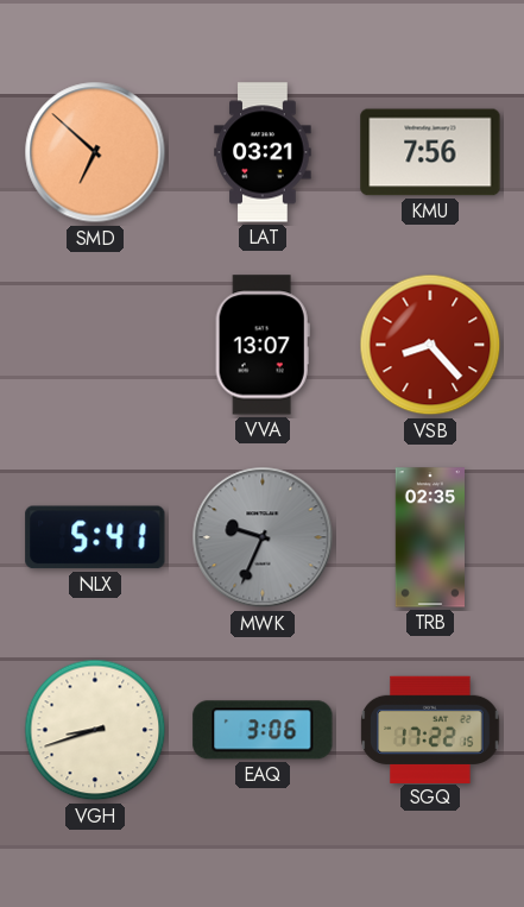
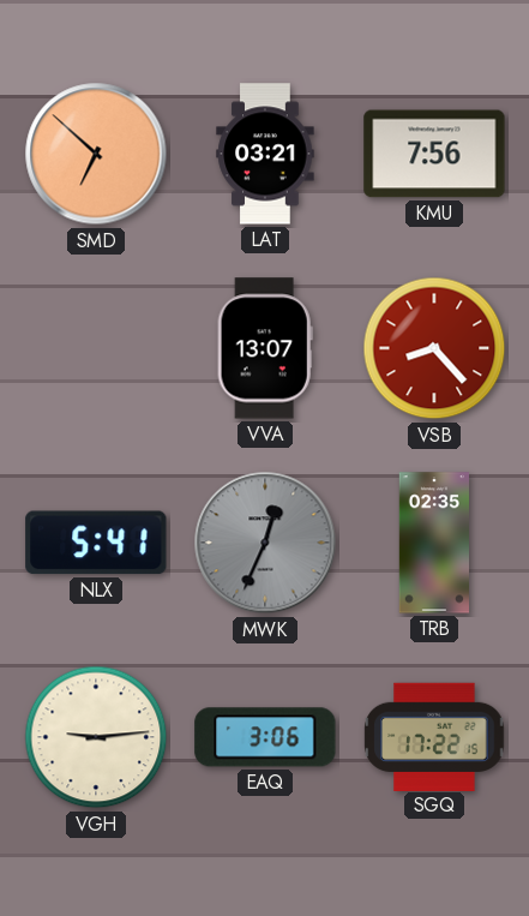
MWK: 9:34 -> 12:34 (265, 543)
VGH: 8:42 -> 9:14 (96, 737)
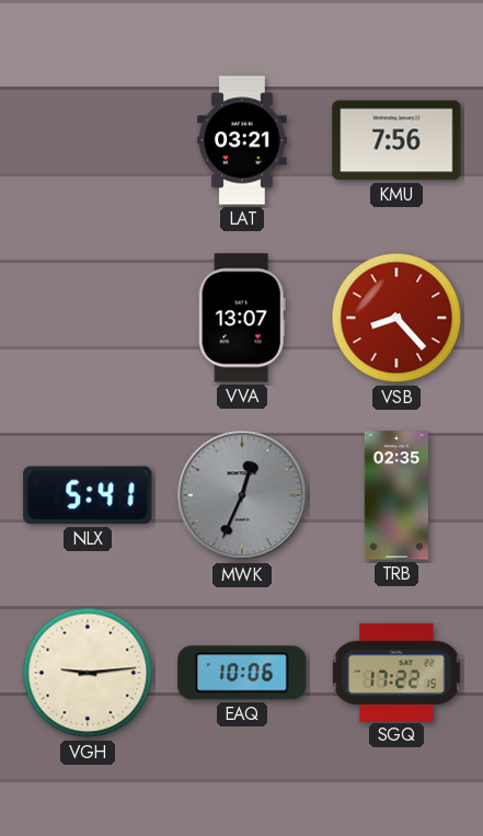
SMD: 6:52 -> none (96, 154)
EAQ: 3:06 -> 10:06 (242, 673)
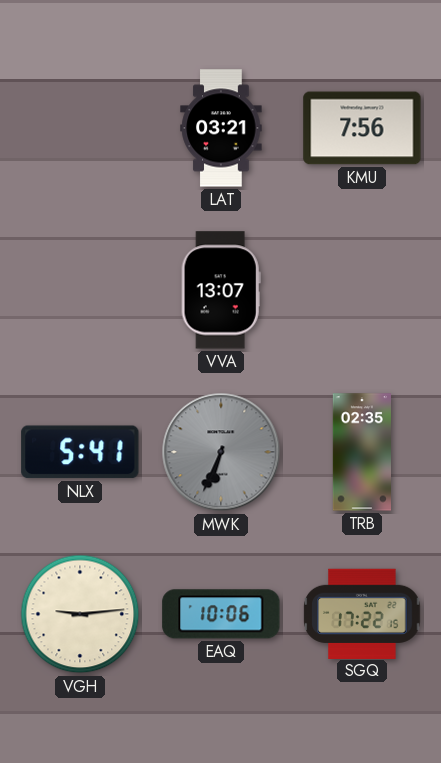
VSB: 8:23 -> none (396, 318)
MWK: 12:34 -> 6:34 (221, 452)
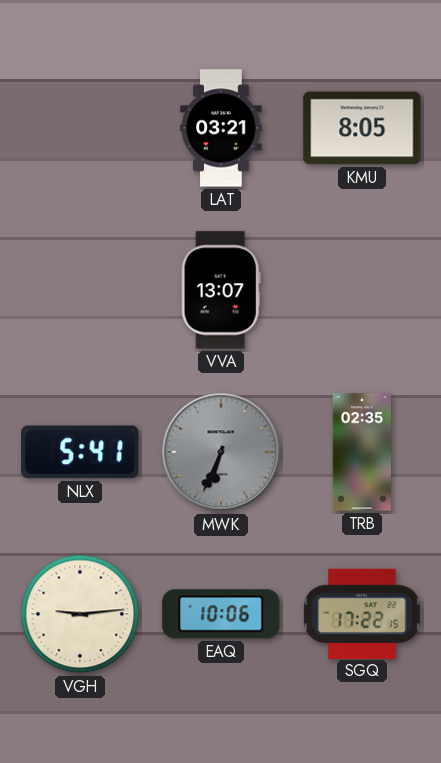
KMU: 7:56 -> 8:05 (362, 128)
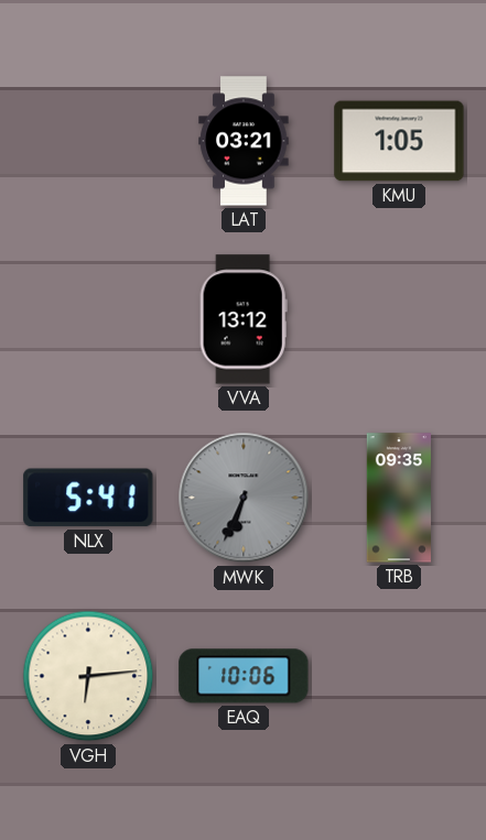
KMU: 8:05 -> 1:05 (399, 141)
VVA: 13:07 -> 13:12 (244, 319)
TRB: 02:35 -> 09:35 (398, 498)
VGH: 9:14 -> 6:14 (88, 676)
SGQ: 17:22 -> none (362, 613)
